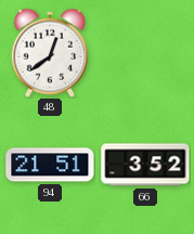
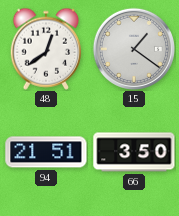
15: none -> 1:21 (134, 49)
66: 3:52 -> 3:50 (134, 152)
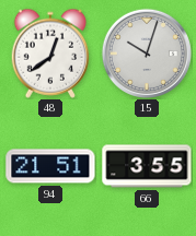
15: 1:21 -> 10:03 (147, 54)
66: 3:50 -> 3:55 (147, 166)
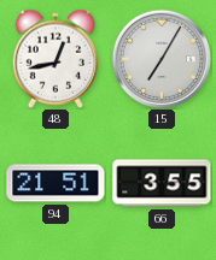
48: 12:39 -> 12:43 (56, 59)
15: 10:03 -> 7:05 (162, 59)
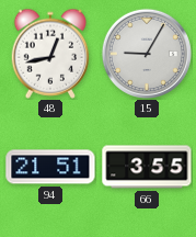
15: 7:05 -> 9:05 (147, 54)
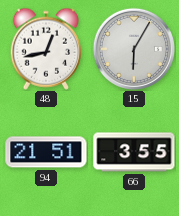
15: 9:05 -> 6:05 (134, 49)
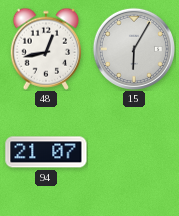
94: 21:51 -> 21:07 (46, 152)
66: 3:55 -> none (134, 152)
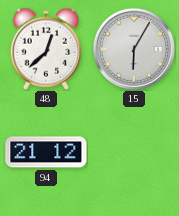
48: 12:43 -> 12:38 (46, 49)
94: 21:07 -> 21:12 (46, 152)
